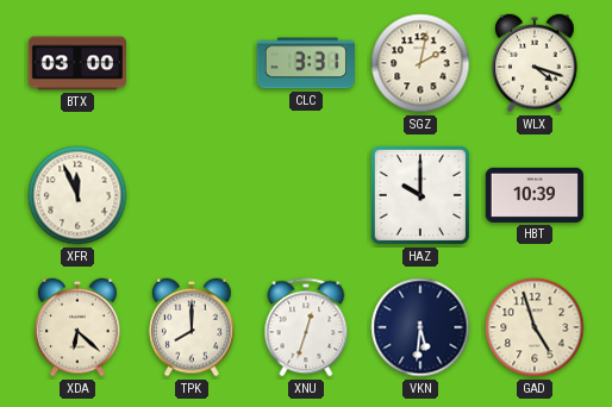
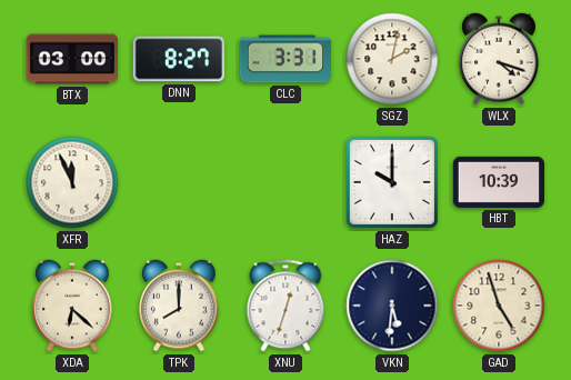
DNN: none -> 8:27 (178, 59)
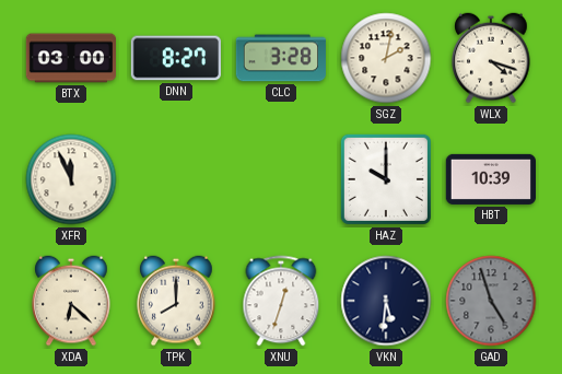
CLC: 3:31 -> 3:28 (281, 58)
GAD dial: cream -> grey (491, 301)
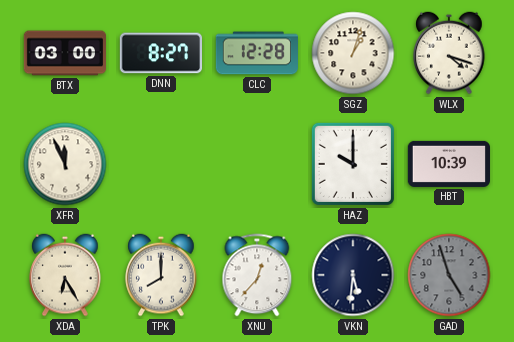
CLC: 3:28 -> 12:28 (257, 53)
SGZ: 2:02 -> 1:03 (353, 53)
XDA: 6:22 -> 6:25 (65, 275)
XNU: 12:33 -> 12:37 (257, 275)
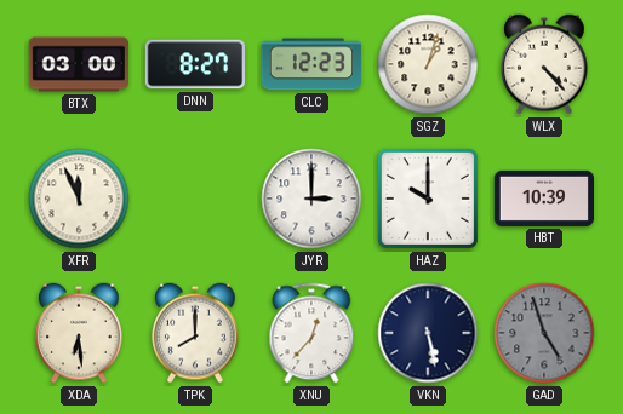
CLC: 12:28 -> 12:23 (311, 64)
WLX: 4:18 -> 4:23 (544, 64)
JYR: none -> 3:00 (311, 199)
XDA: 6:25 -> 6:29 (79, 333)
VKN: 5:31 -> 5:28 (428, 333)
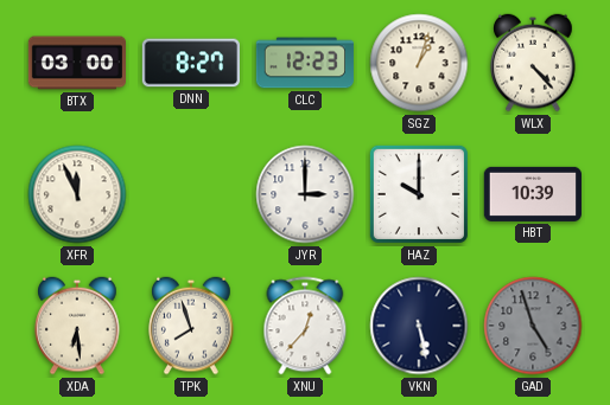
TPK: 8:00 -> 7:57 (191, 326)
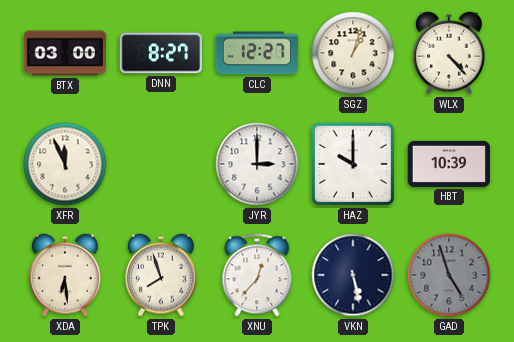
CLC: 12:23 -> 12:27 (257, 53)
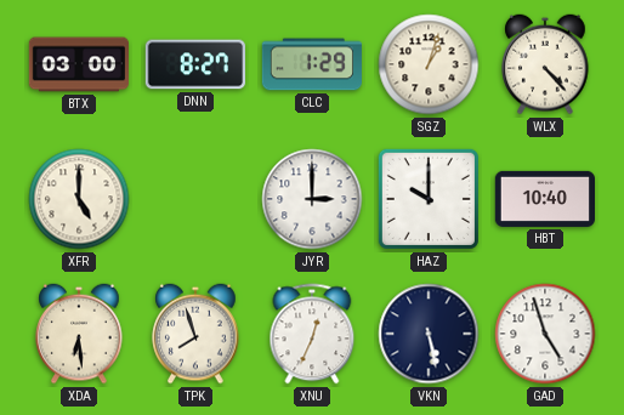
CLC: 12:27 -> 1:29 (312, 64)
XFR: 11:56 -> 5:00 (79, 199)
HBT: 10:39 -> 10:40 (544, 199)
XNU: 12:37 -> 12:34 (312, 334)
GAD dial: grey -> white (545, 334)
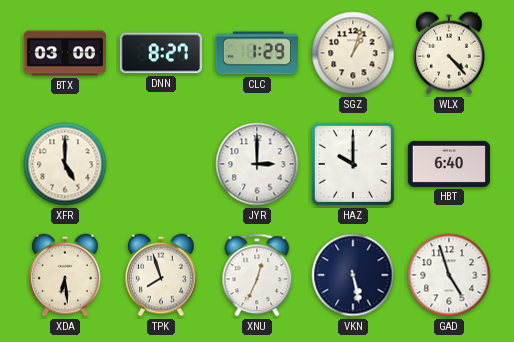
HBT: 10:40 -> 6:40 (448, 164)
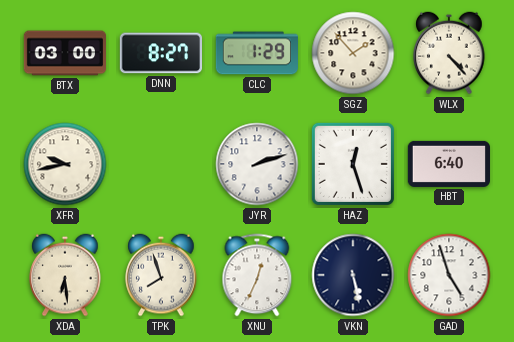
SGZ: 1:03 -> 1:53 (353, 53)
XFR: 5:00 -> 9:43 (65, 164)
JYR: 3:00 -> 2:12 (257, 164)
HAZ: 10:00 -> 12:27 (353, 164)
